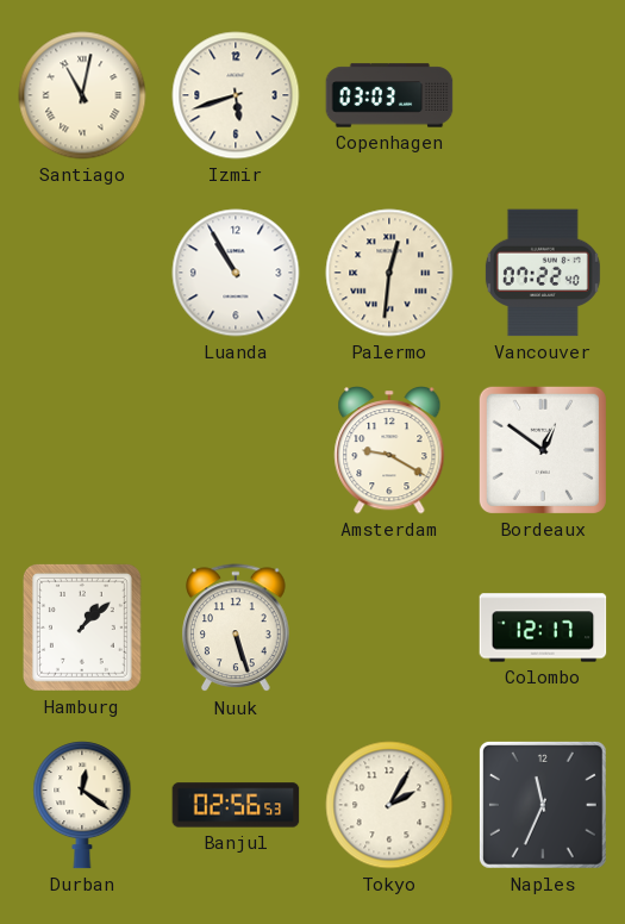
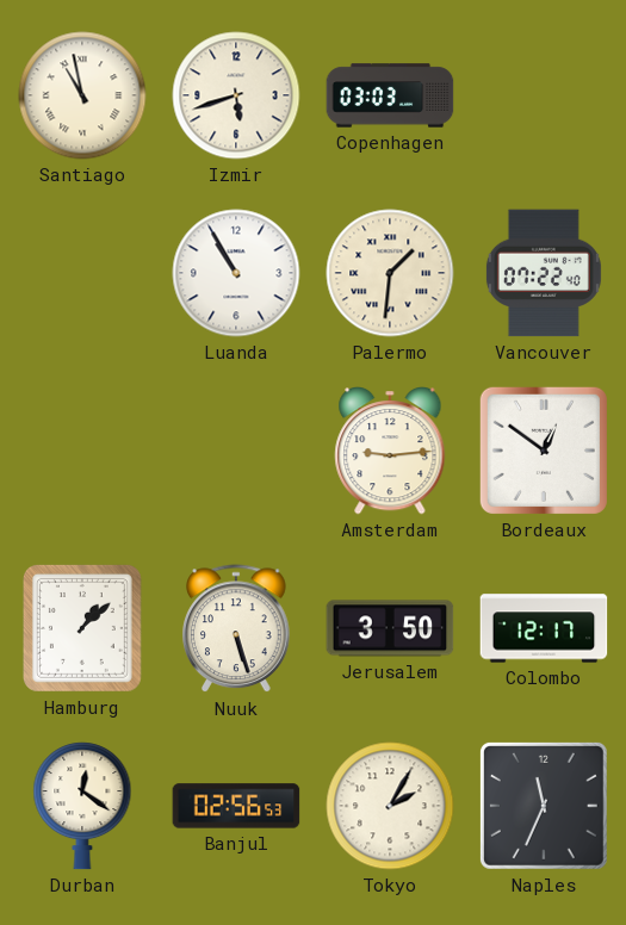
Santiago: 11:02 -> 10:58 (82, 95)
Palermo: 12:31 -> 1:31 (390, 273)
Amsterdam: 9:20 -> 9:14 (390, 452)
Jerusalem: none -> 3:50 (390, 628)
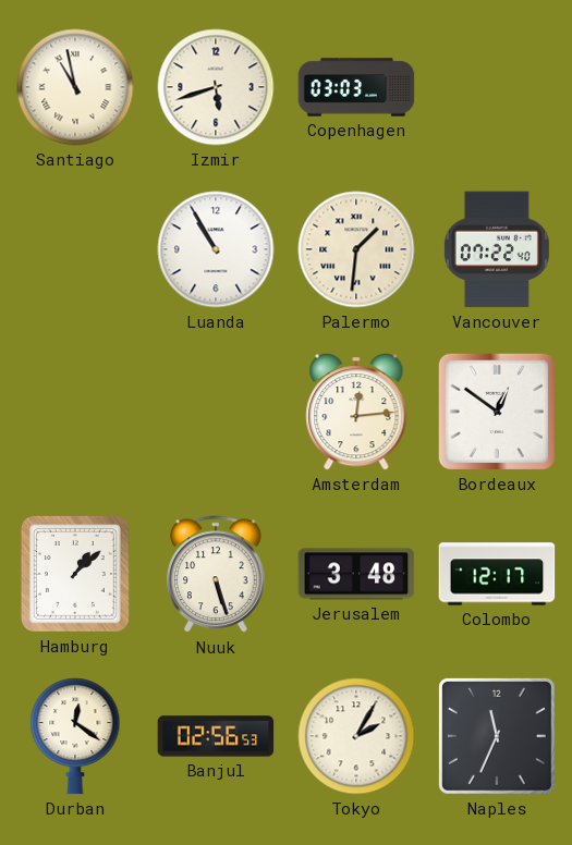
Amsterdam: 9:14 -> 12:14 (356, 413)
Jerusalem: 3:50 -> 3:48 (356, 574)
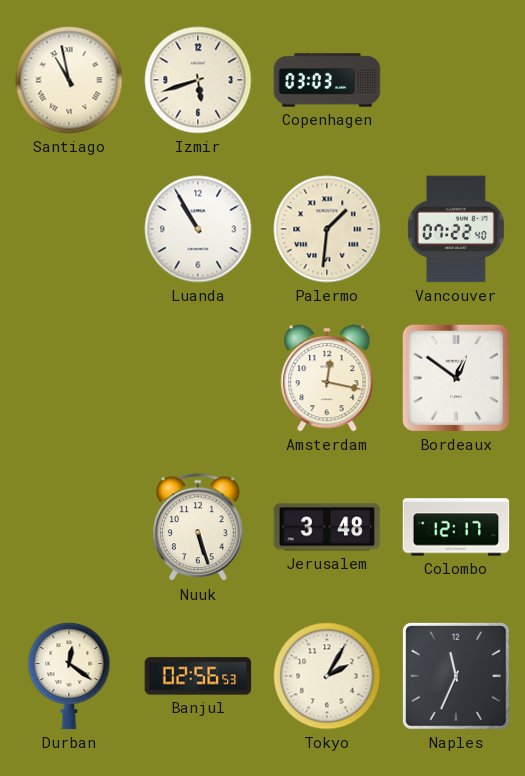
Amsterdam: 12:14 -> 12:17 (327, 379)
Hamburg: 1:08 -> none (75, 574)
